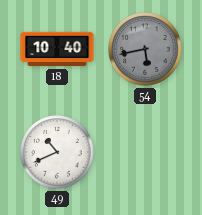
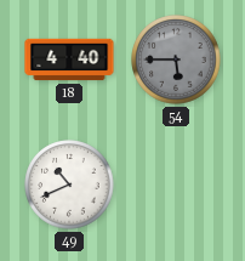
18: 10:40 -> 4:40 (69, 59)
54: 5:43 -> 5:45 (176, 59)
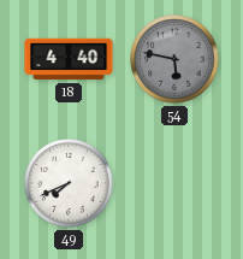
54: 5:45 -> 5:47 (174, 59)
49: 10:41 -> 7:41 (69, 183)
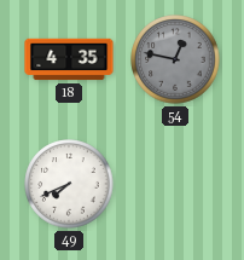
18: 4:40 -> 4:35 (69, 59)
54: 5:47 -> 12:47 (175, 59)
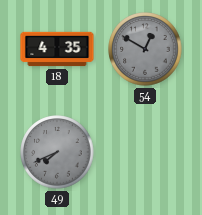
54: 12:47 -> 12:50 (145, 49)
49 dial: white -> grey (57, 152)
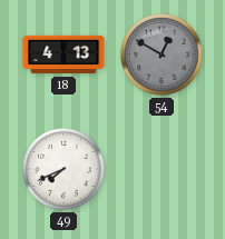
18: 4:35 -> 4:13 (63, 54)
49 dial: grey -> white (63, 169)
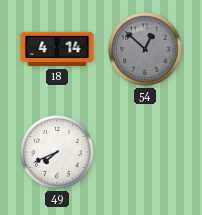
18: 4:13 -> 4:14 (57, 49)
54: 12:50 -> 12:52 (145, 49)
